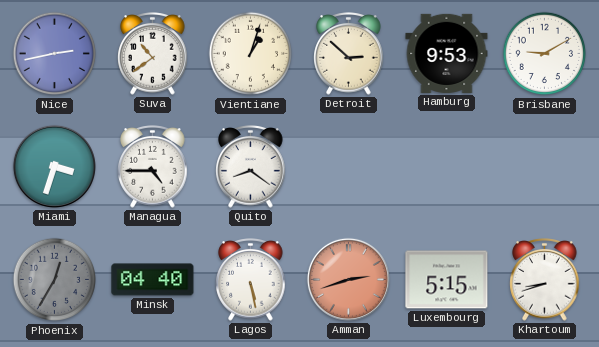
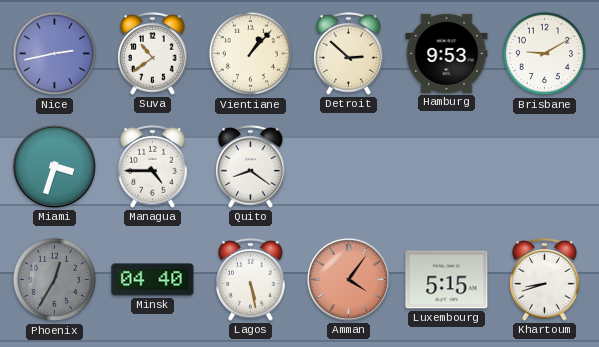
Vientiane: 1:03 -> 1:07 (251, 54)
Amman: 2:42 -> 4:06 (348, 279)
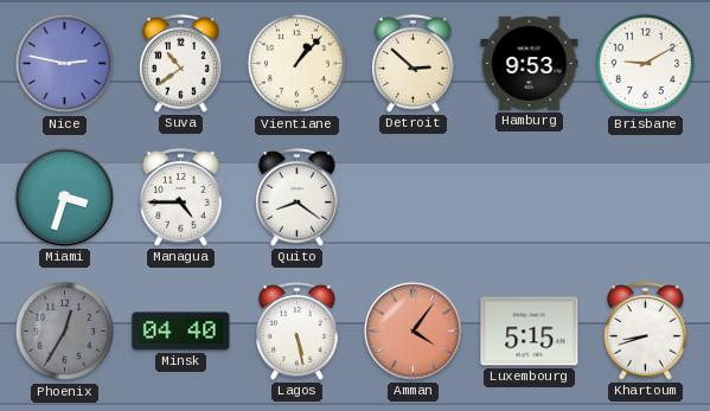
Nice: 2:43 -> 2:47 (65, 64)
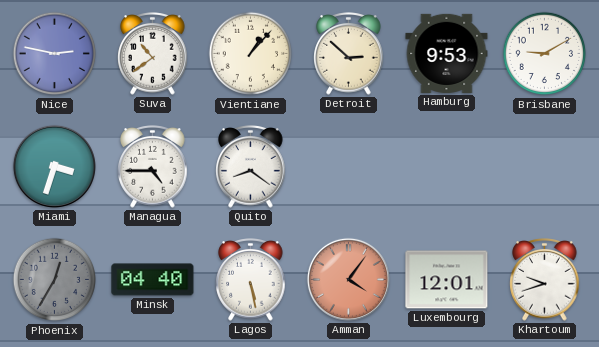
Luxembourg: 5:15 -> 12:01 (447, 280)
Khartoum: 8:42 -> 9:42 (545, 280)
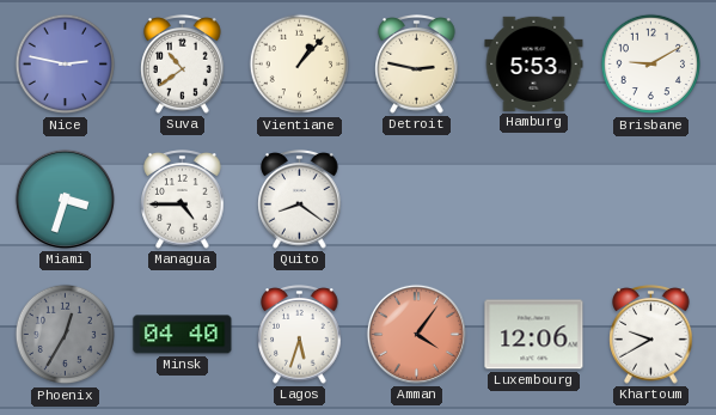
Detroit: 2:52 -> 2:47 (417, 65)
Hamburg: 9:53 -> 5:53 (534, 63)
Lagos: 5:28 -> 5:33 (300, 335)
Luxembourg: 12:01 -> 12:06 (534, 335)
Khartoum: 9:42 -> 9:40 (651, 335)
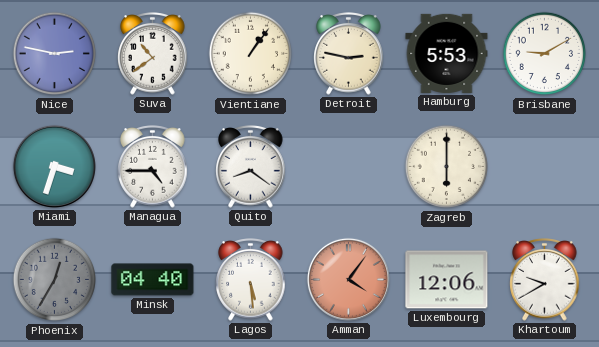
Vientiane: 1:07 -> 1:06 (251, 54)
Zagreb: none -> 6:00 (447, 167)
Lagos: 5:33 -> 5:29 (251, 280)
